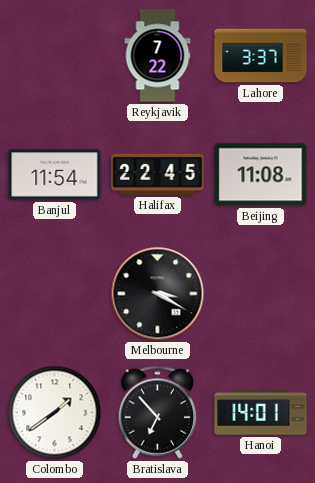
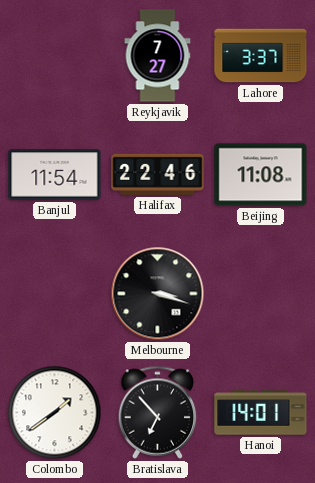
Reykjavik: 7:22 -> 7:27 (158, 56)
Halifax: 22:45 -> 22:46 (158, 174)
Melbourne: 3:20 -> 3:18 (158, 294)
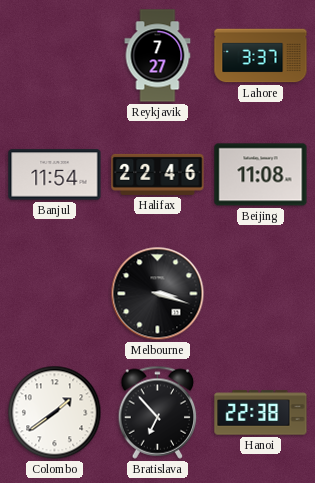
Hanoi: 14:01 -> 22:38 (261, 413)
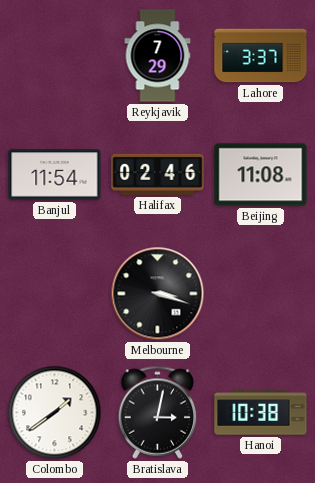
Reykjavik: 7:27 -> 7:29 (158, 56)
Halifax: 22:46 -> 02:46 (158, 174)
Bratislava: 6:53 -> 3:02 (158, 412)
Hanoi: 22:38 -> 10:38 (261, 413)
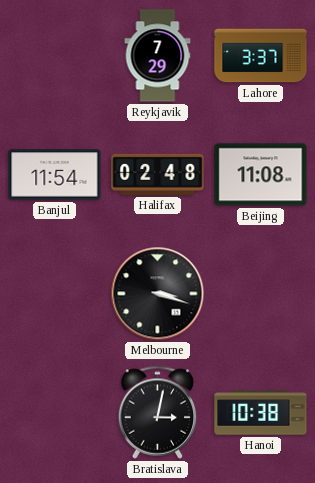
Halifax: 02:46 -> 02:48 (158, 174)
Colombo: 1:39 -> none (55, 413)
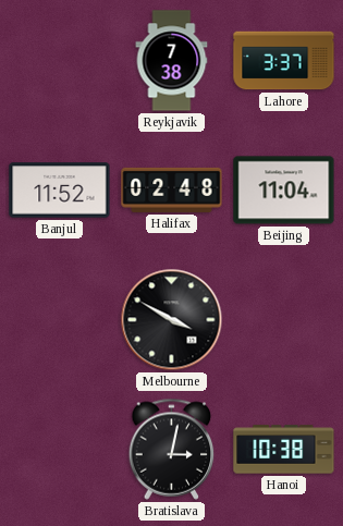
Reykjavik: 7:29 -> 7:38 (172, 61)
Banjul: 11:54 -> 11:52 (60, 191)
Beijing: 11:08 -> 11:04 (284, 191)
Melbourne: 3:18 -> 3:50 (172, 320)
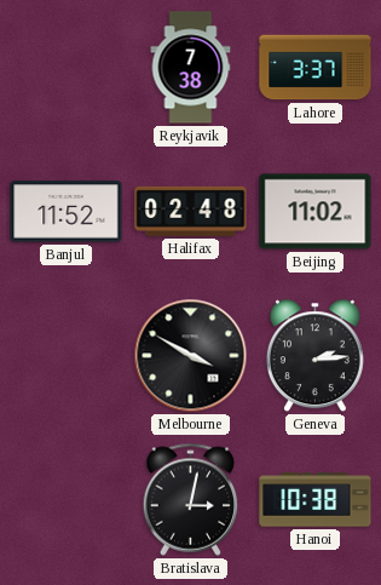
Beijing: 11:04 -> 11:02 (316, 212)
Geneva: none -> 2:14 (314, 356)
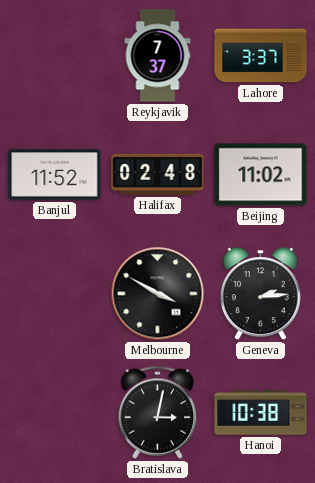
Reykjavik: 7:38 -> 7:37 (158, 56)
